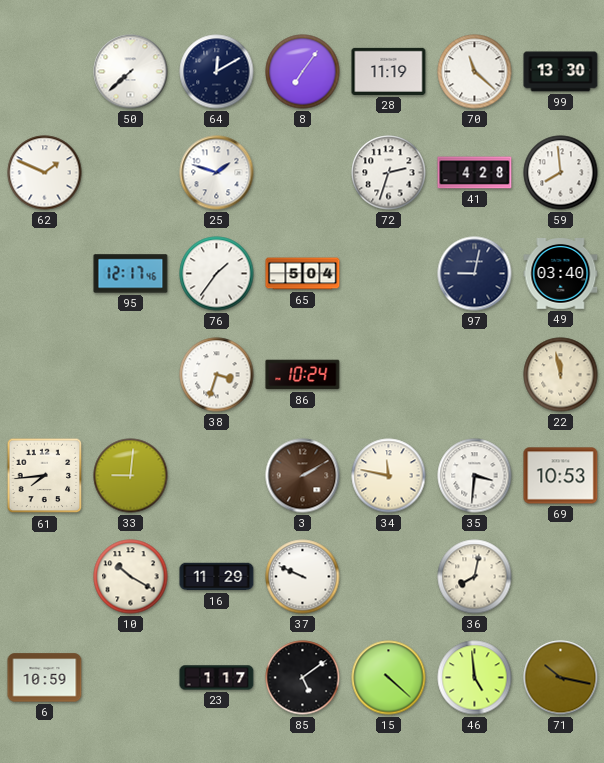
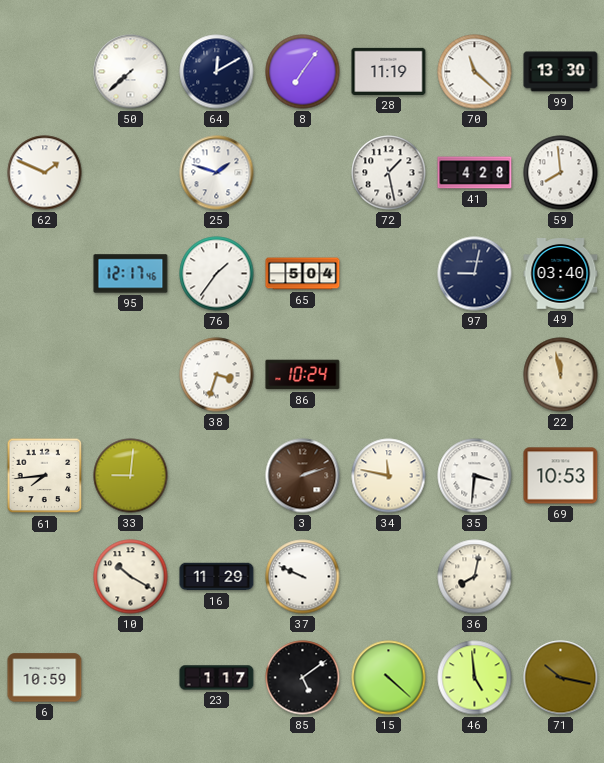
72: 2:33 -> 1:28 (389, 173)
3: 2:10 -> 2:12 (303, 476)
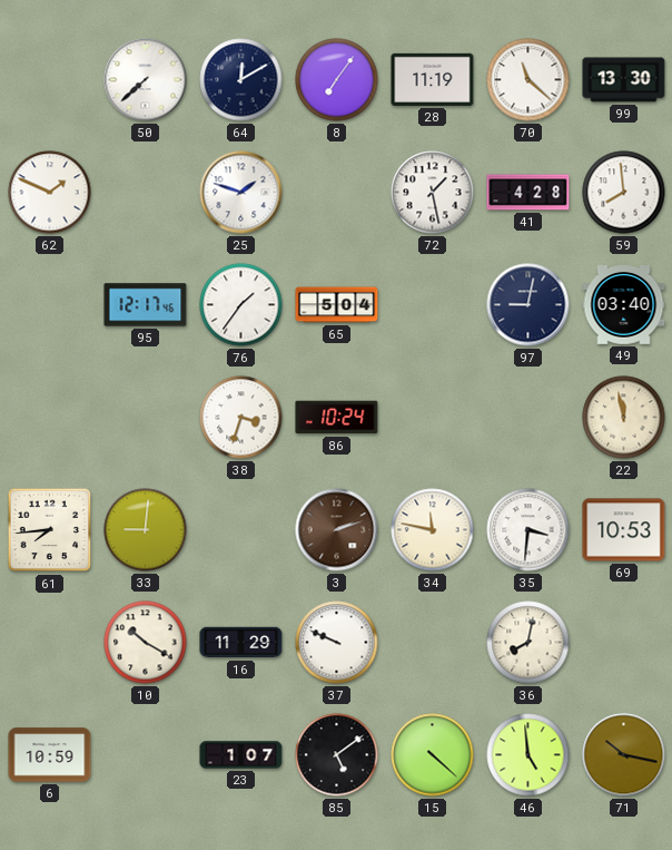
23: 1:17 -> 1:07 (241, 755)
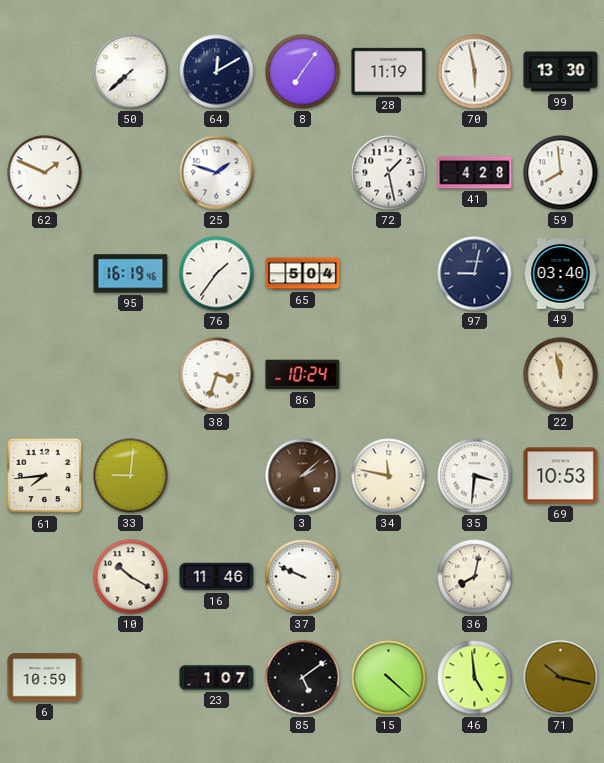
70: 11:22 -> 5:58 (475, 72)
95: 12:17 -> 16:19 (131, 274)
3: 2:12 -> 2:08 (303, 476)
16: 11:29 -> 11:46 (217, 577)
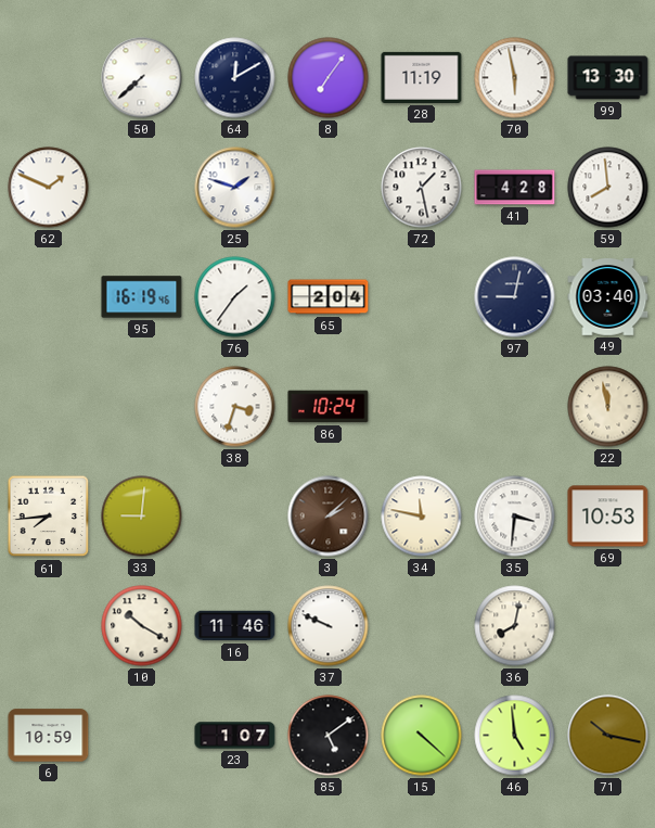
65: 5:04 -> 2:04 (329, 297)
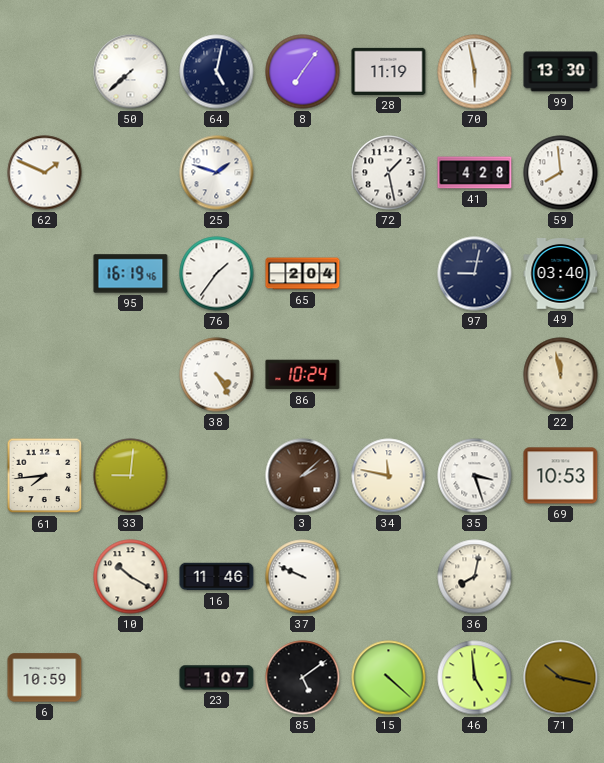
64: 12:10 -> 5:02 (217, 72)
38: 3:33 -> 4:25 (217, 375)
35: 3:31 -> 3:27 (475, 476)
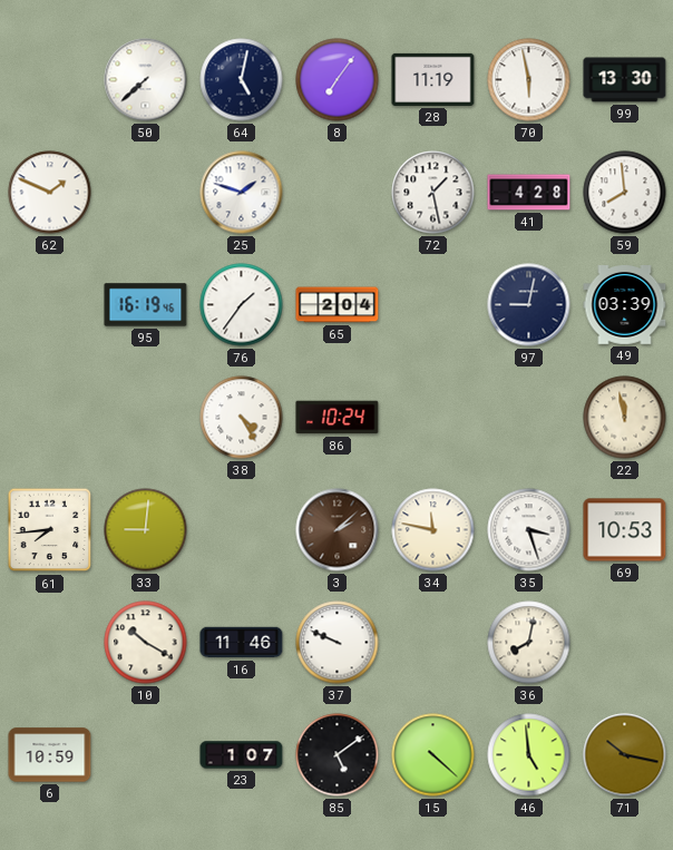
49: 03:40 -> 03:39 (625, 305)
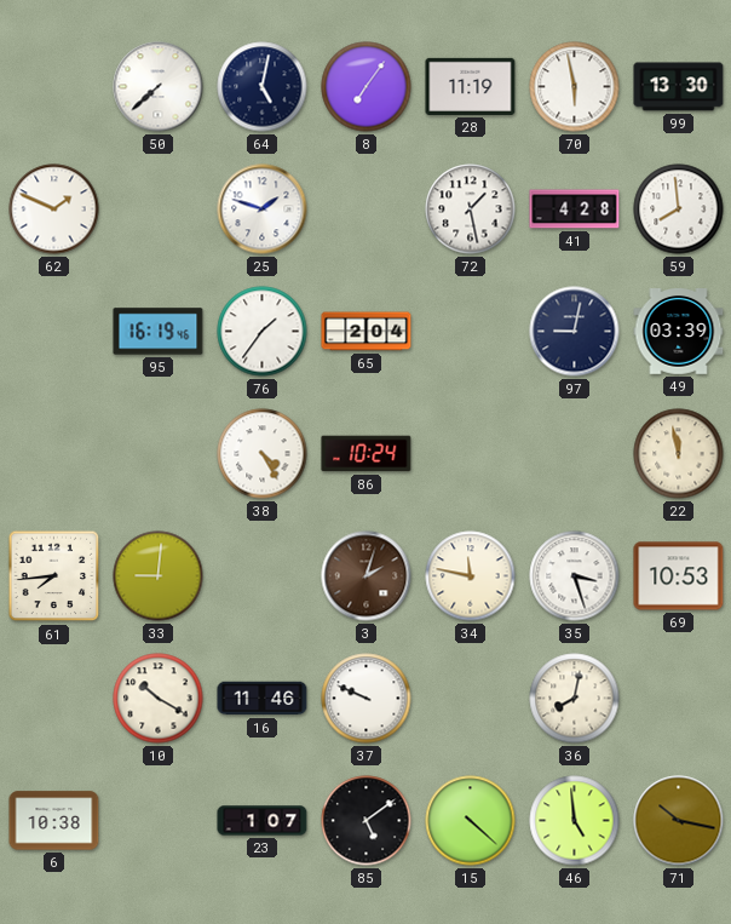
3: 2:08 -> 2:03 (367, 576)
6: 10:59 -> 10:38 (54, 821)
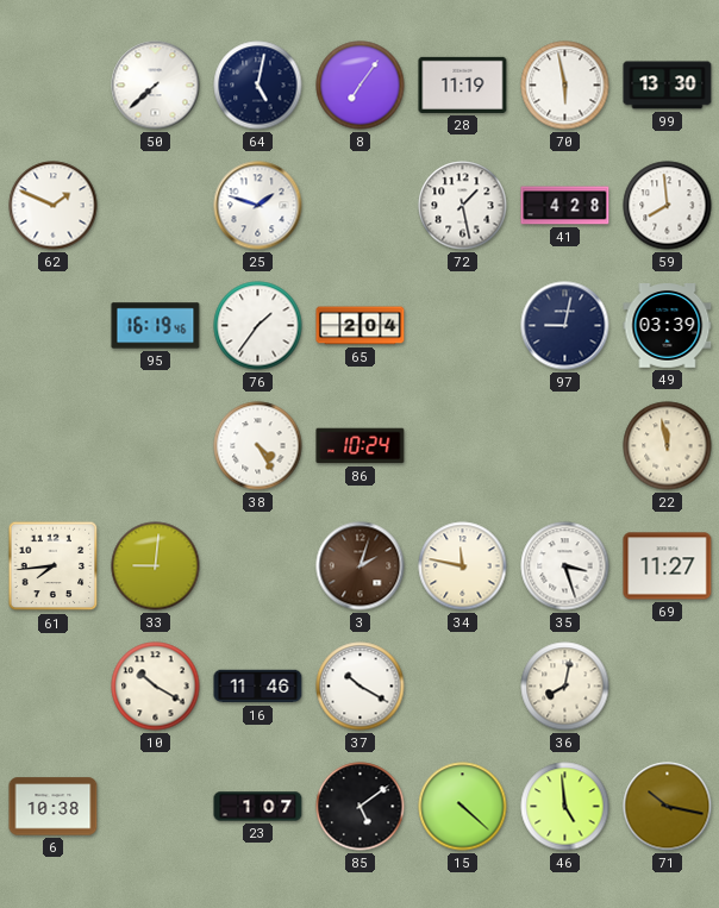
69: 10:53 -> 11:27 (668, 566)
37: 9:49 -> 10:20 (361, 687)
